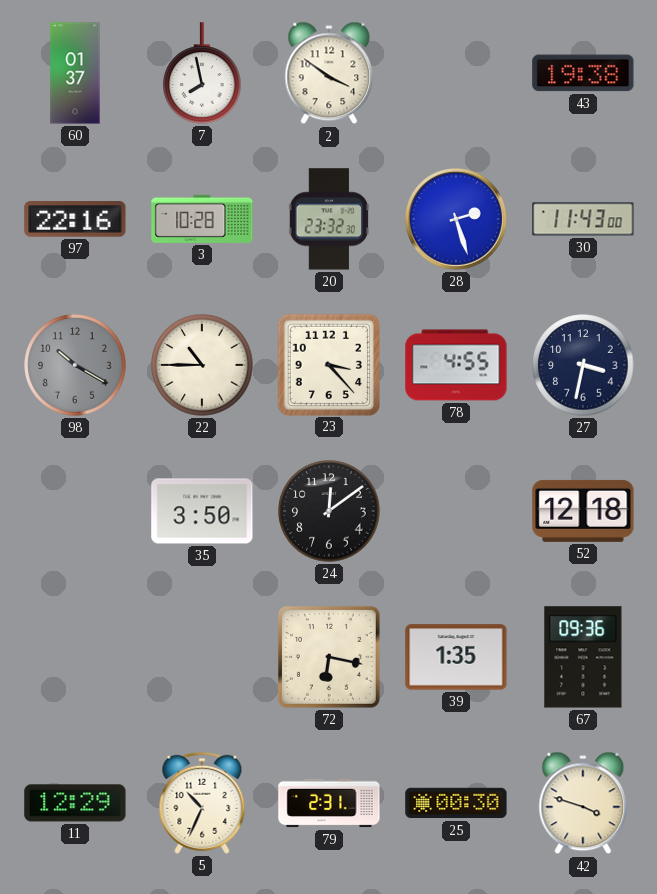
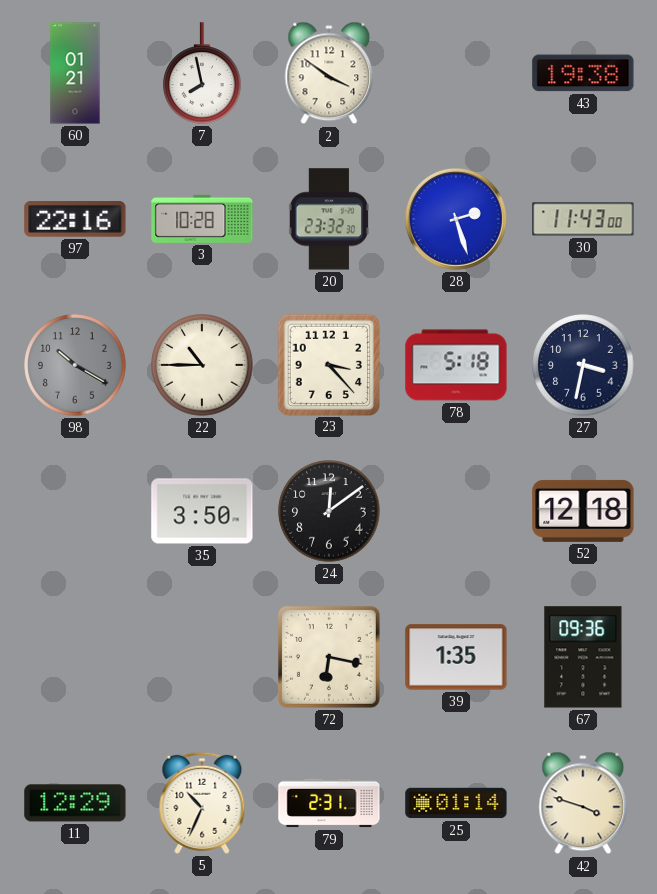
60: 01:37 -> 01:21 (75, 73)
78: 4:55 -> 5:18 (456, 365)
25: 00:30 -> 01:14 (456, 803)
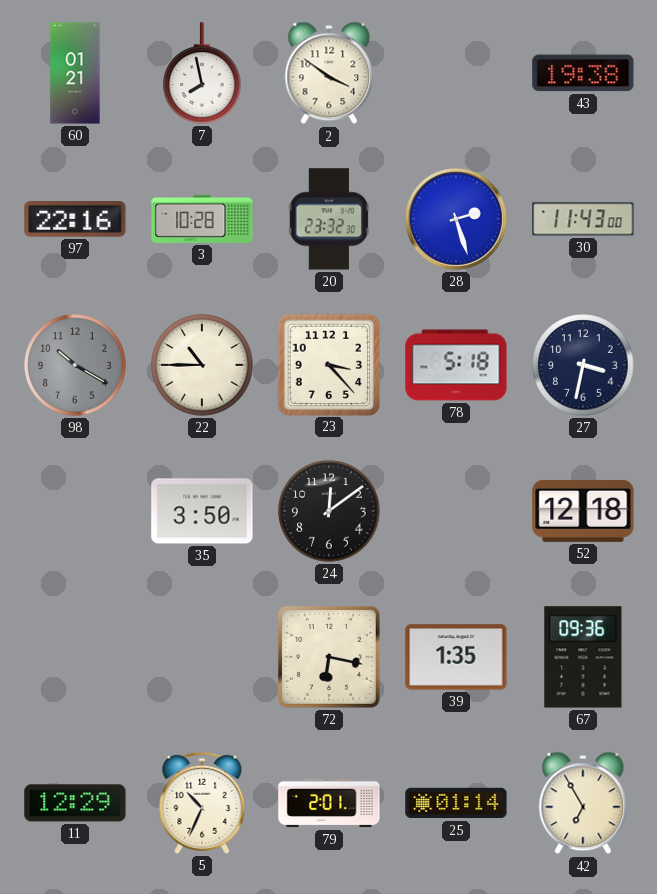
79: 2:31 -> 2:01 (329, 803)
42: 3:48 -> 6:55 (583, 803)
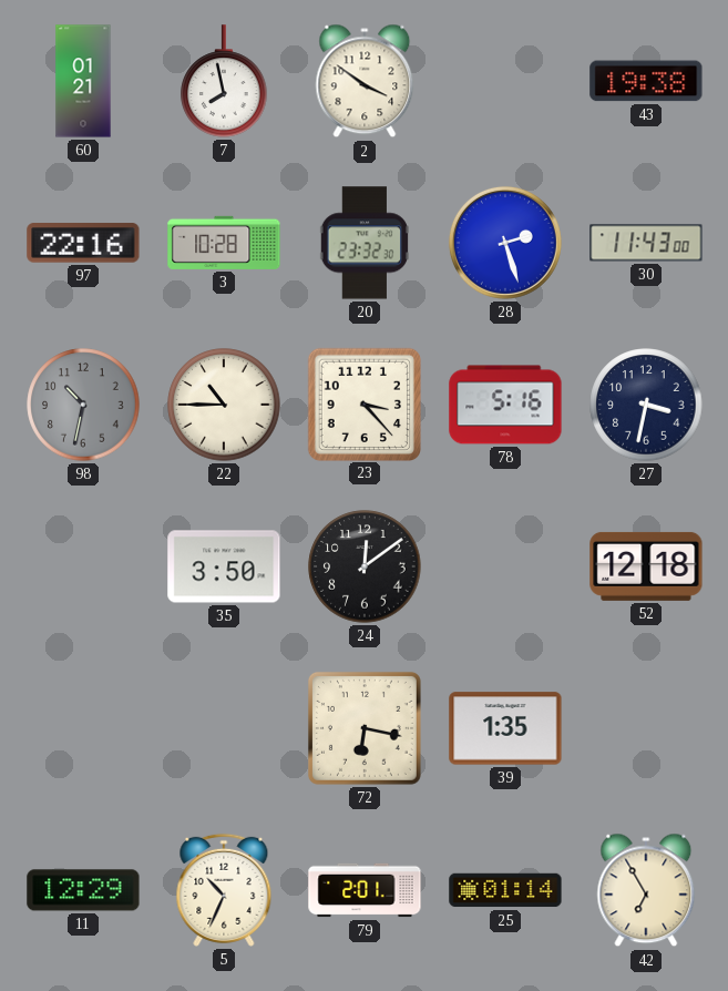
98: 10:20 -> 10:32 (83, 405)
78: 5:18 -> 5:16 (505, 405)
67: 09:36 -> none (583, 657)
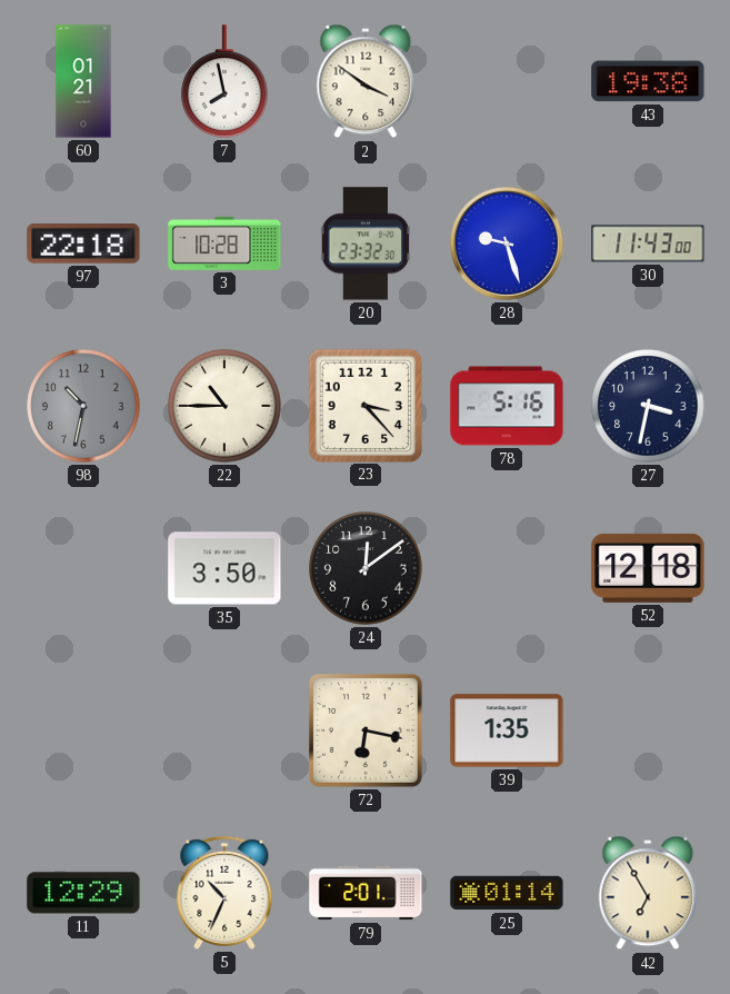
97: 22:16 -> 22:18 (83, 243)
28: 2:27 -> 9:27 (507, 243)
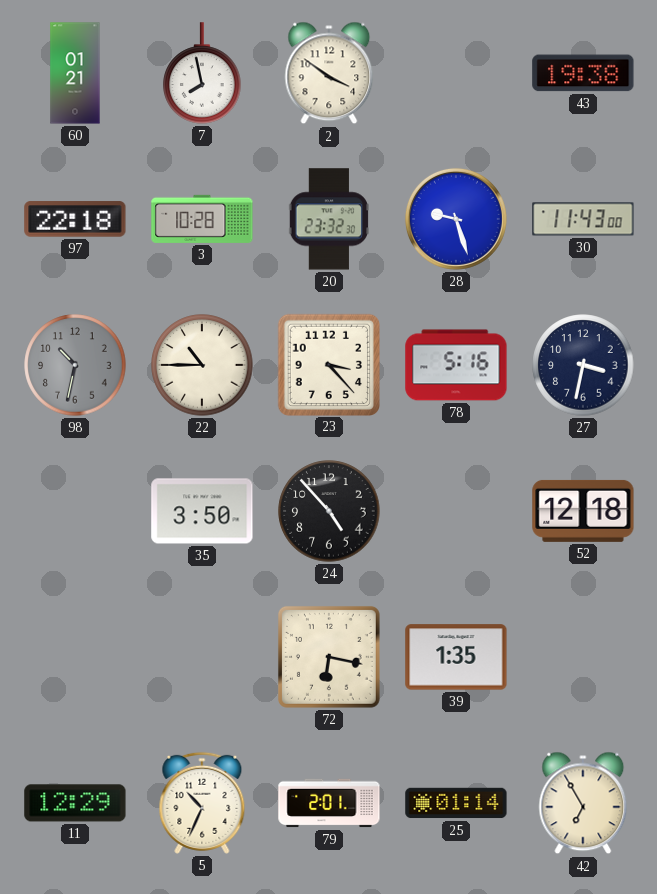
24: 12:09 -> 4:53 (329, 511)
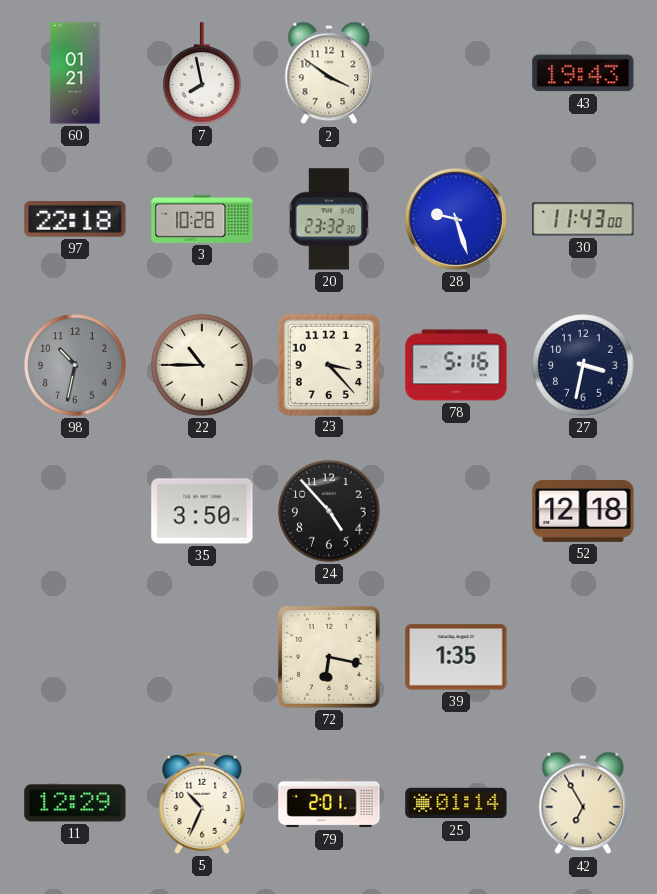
43: 19:38 -> 19:43 (583, 73)
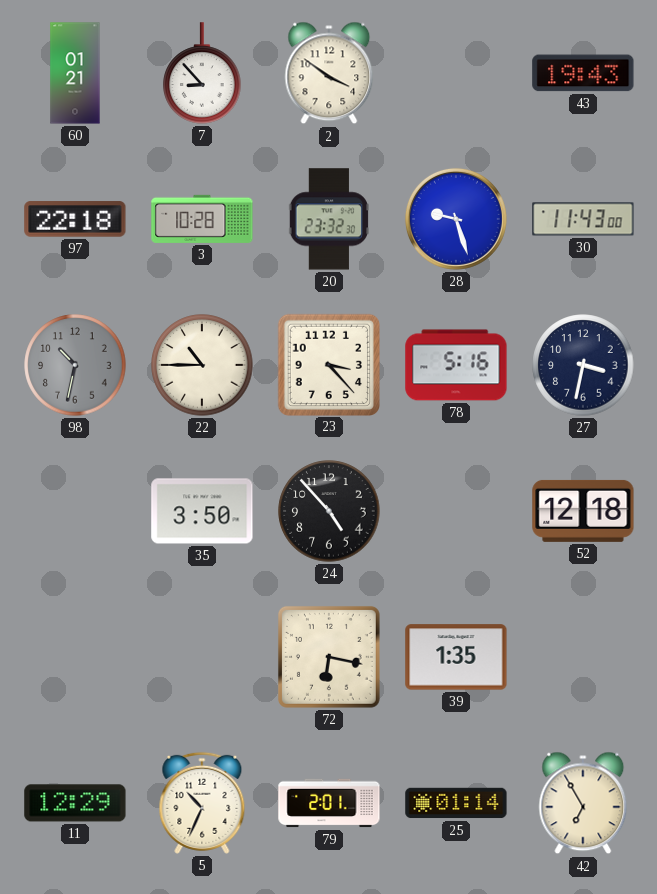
7: 7:58 -> 8:53 (202, 73)
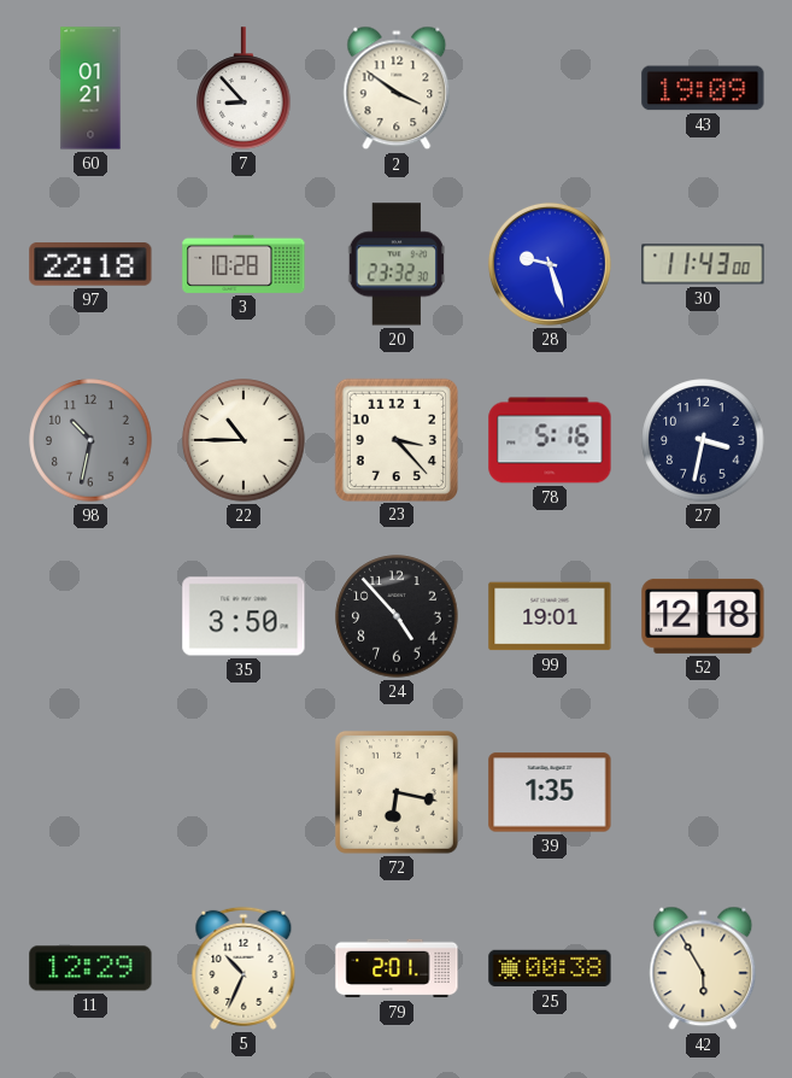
43: 19:43 -> 19:09 (703, 88)
99: none -> 19:01 (550, 616)
25: 01:14 -> 00:38 (550, 968)
42: 6:55 -> 5:55 (703, 968)
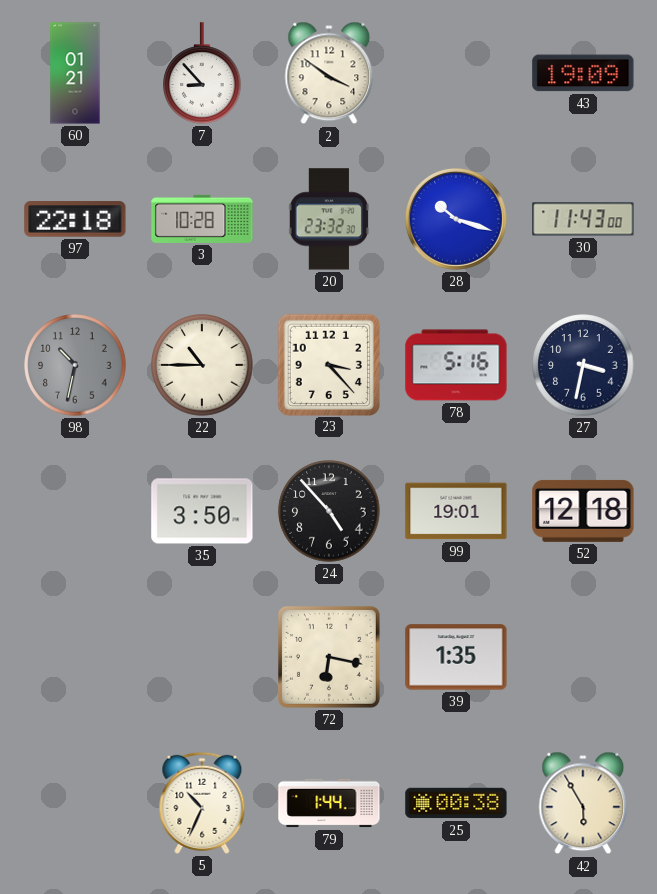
28: 9:27 -> 10:18 (456, 219)
11: 12:29 -> none (90, 968)
79: 2:01 -> 1:44 (329, 803)
